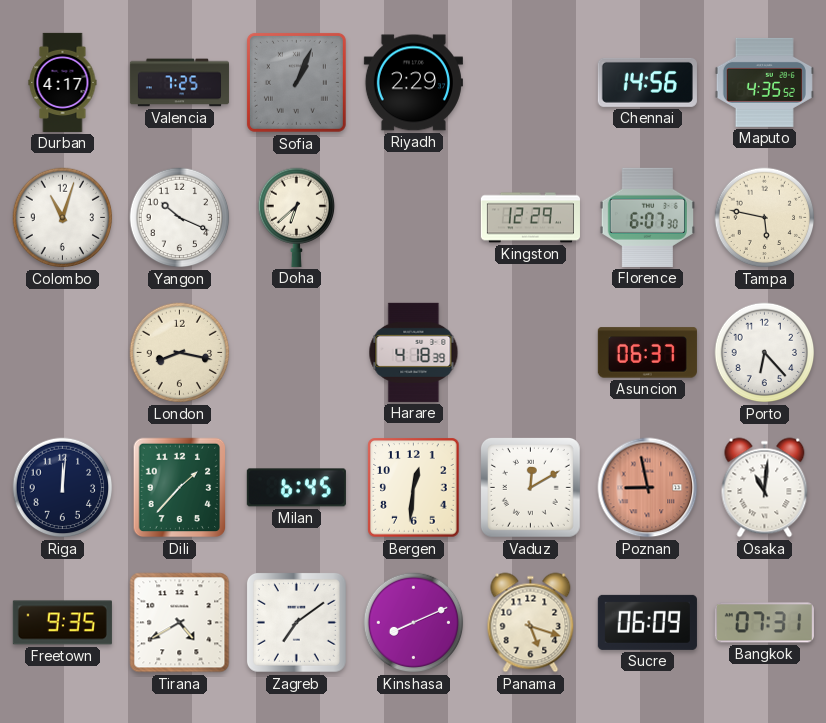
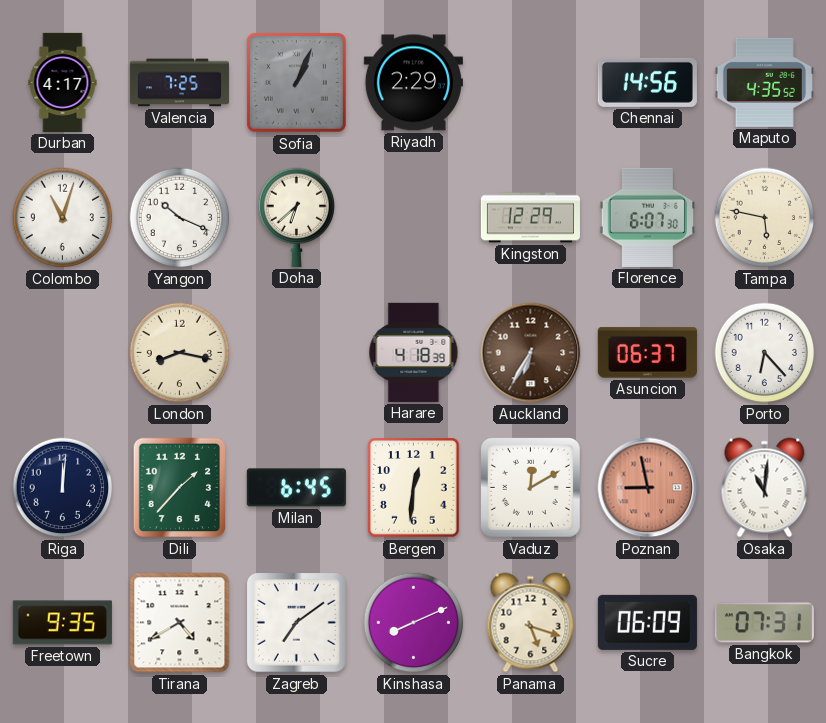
Auckland: none -> 6:35 (531, 353)
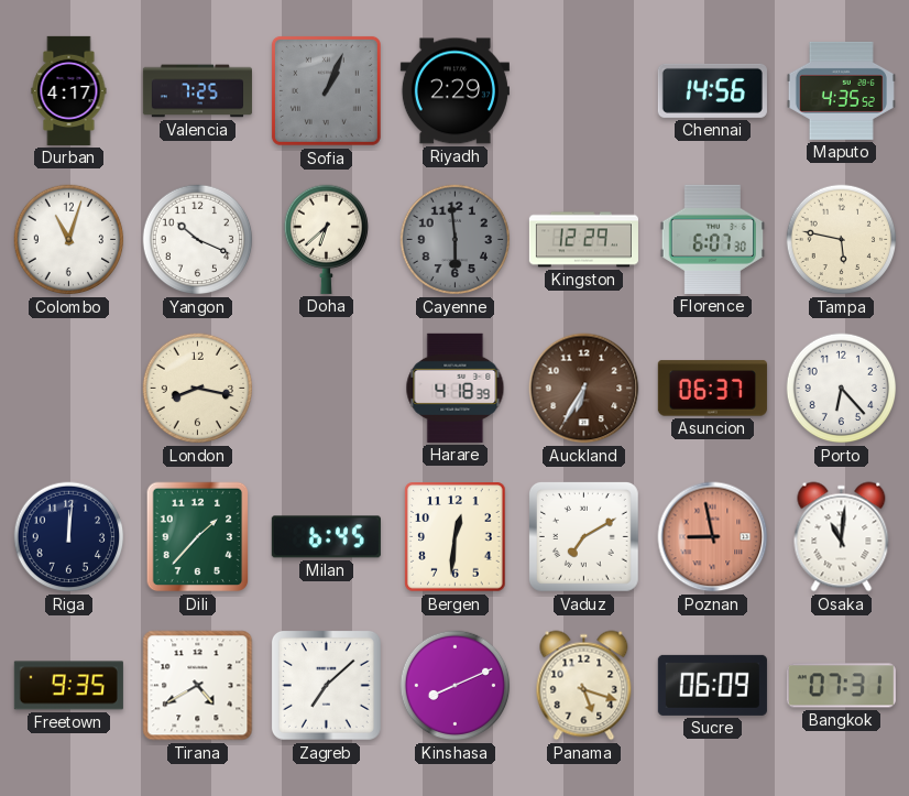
Cayenne: none -> 5:59 (456, 240)
Vaduz: 12:10 -> 7:10 (583, 536)
Zagreb: 7:09 -> 7:08 (326, 685)
